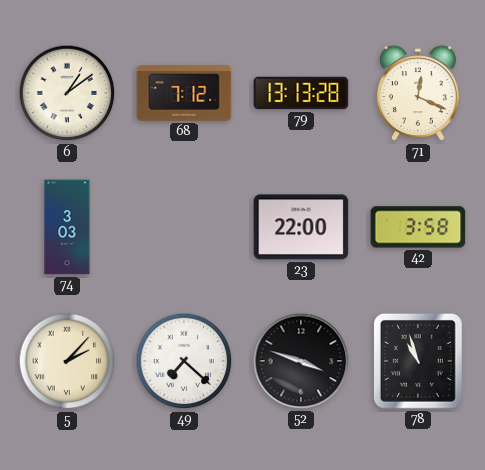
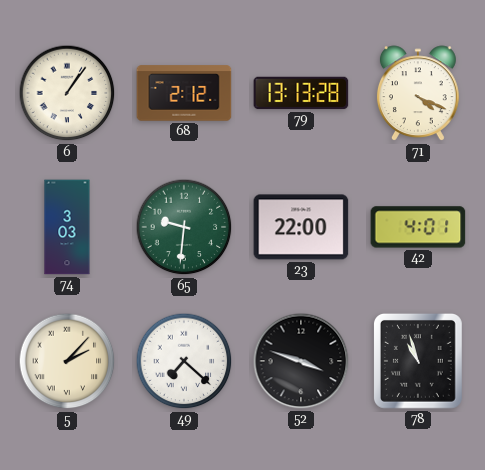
6: 1:09 -> 1:06 (67, 93)
68: 7:12 -> 2:12 (184, 93)
71: 12:19 -> 4:19 (418, 94)
65: none -> 9:31 (184, 227)
42: 3:58 -> 4:01 (418, 227)
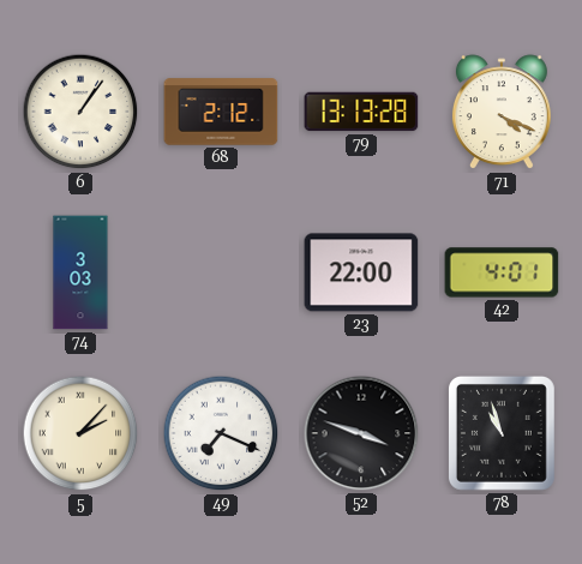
65: 9:31 -> none (184, 227)
49: 7:22 -> 7:19 (221, 433)
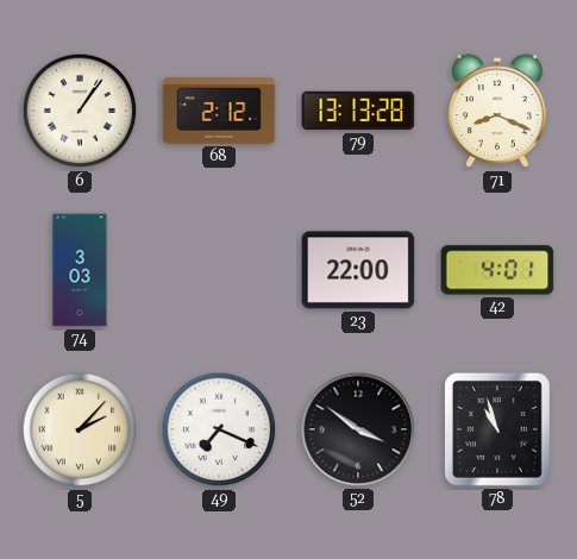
71: 4:19 -> 8:19 (497, 112)
52: 3:48 -> 3:51 (358, 429)
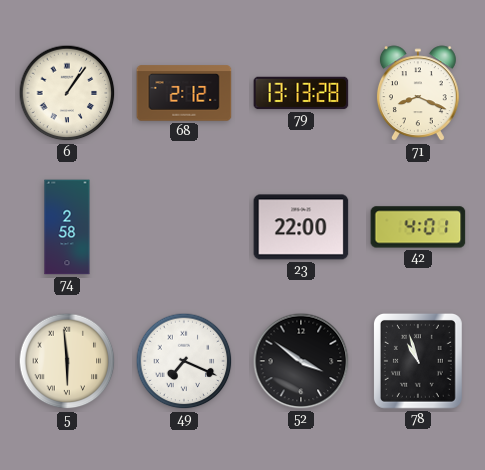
74: 3:03 -> 2:58 (67, 227)
5: 2:07 -> 5:59 (67, 361)
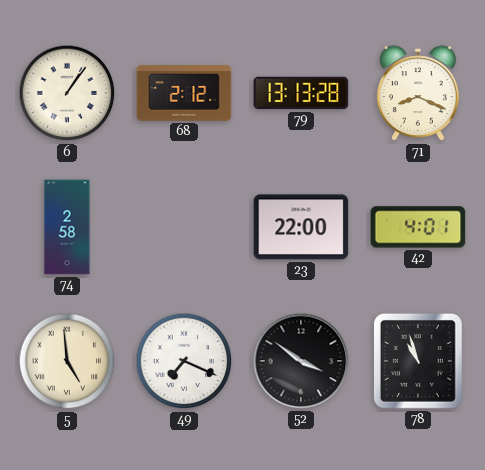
5: 5:59 -> 4:59 (67, 361)
